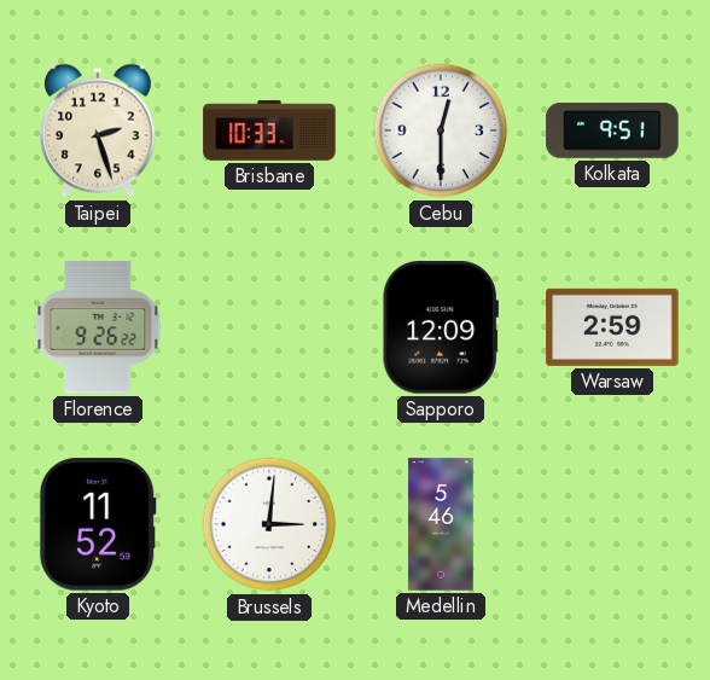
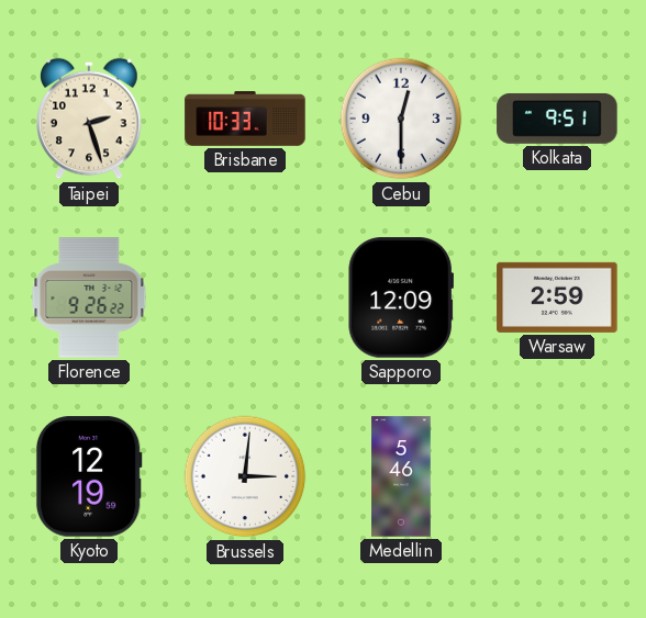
Kyoto: 11:52 -> 12:19 (89, 476)
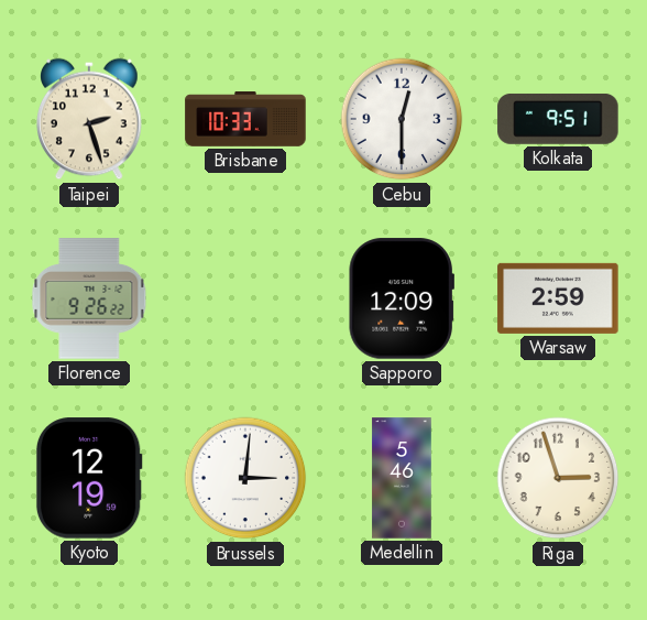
Riga: none -> 2:57 (558, 478)
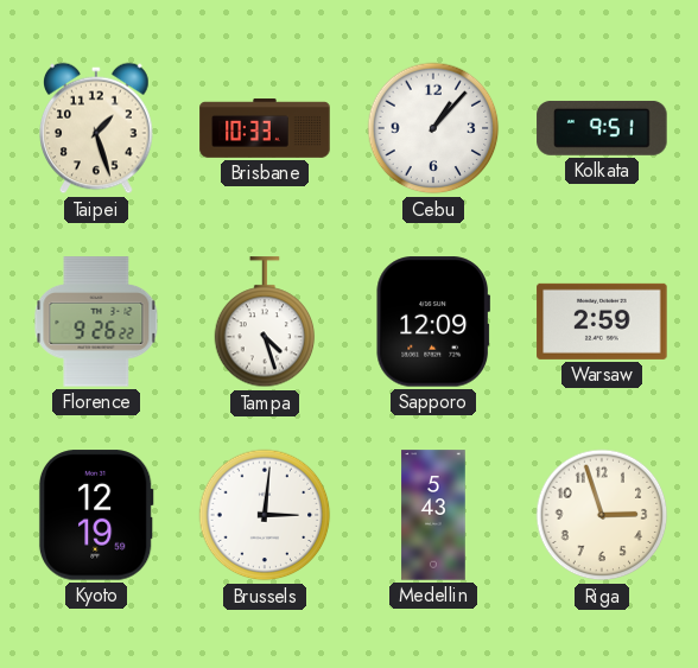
Taipei: 2:27 -> 1:27 (96, 128)
Cebu: 12:30 -> 1:07 (433, 128)
Tampa: none -> 4:27 (265, 323)
Medellin: 5:46 -> 5:43 (433, 515)
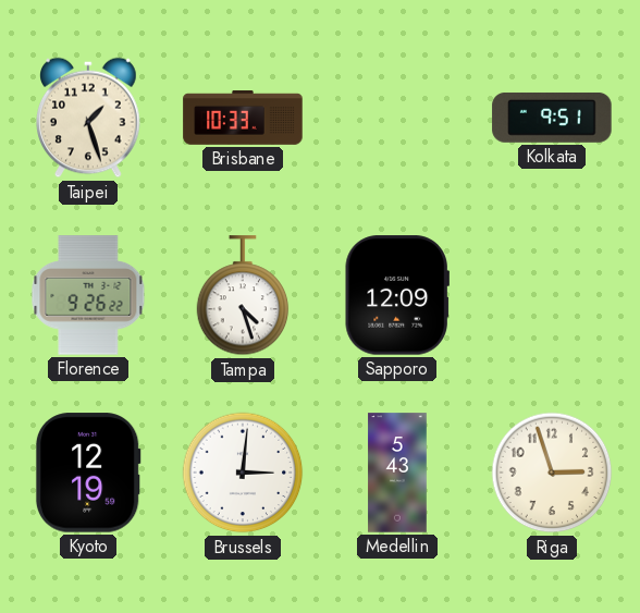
Cebu: 1:07 -> none (433, 128)
Warsaw: 2:59 -> none (602, 322)
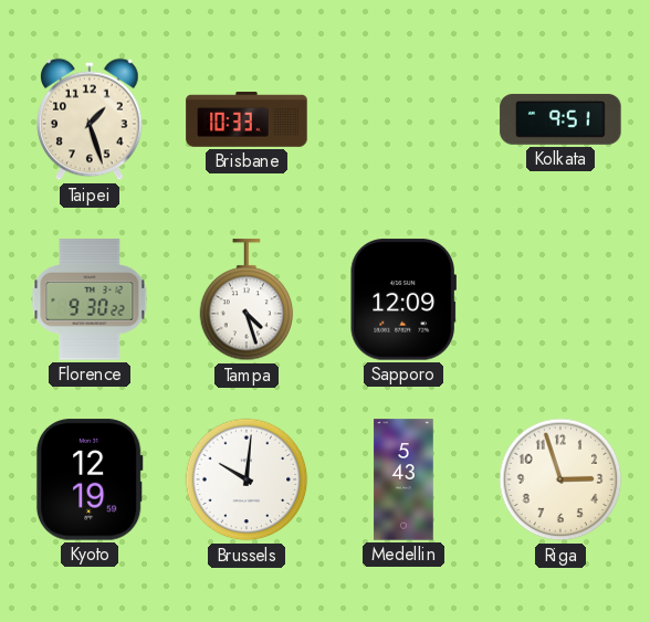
Florence: 9:26 -> 9:30 (90, 299)
Brussels: 3:01 -> 10:01 (247, 479)
